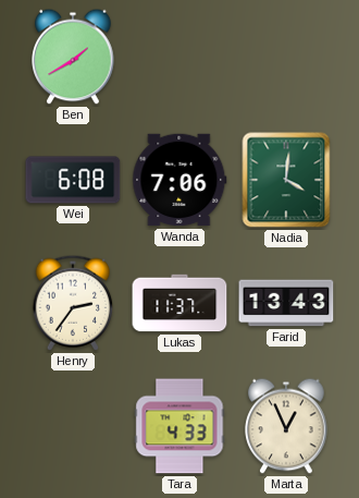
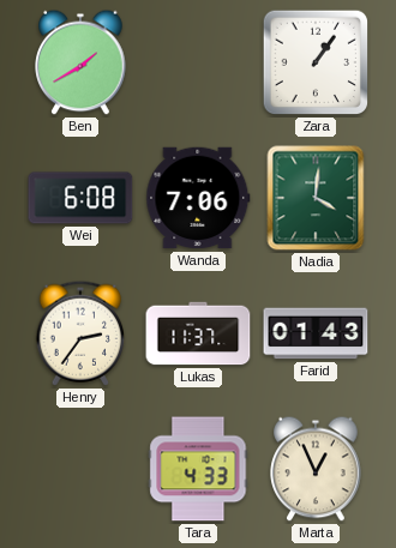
Zara: none -> 1:06 (316, 62)
Farid: 13:43 -> 01:43 (316, 333)
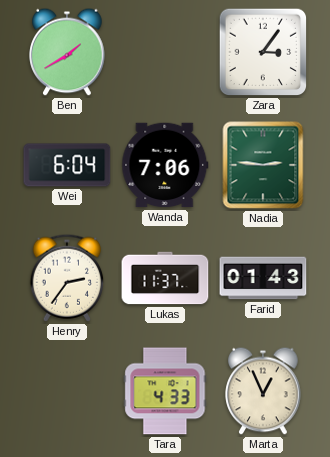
Zara: 1:06 -> 3:06 (263, 52)
Wei: 6:08 -> 6:04 (67, 165)
Nadia: 4:01 -> 2:46 (263, 165)
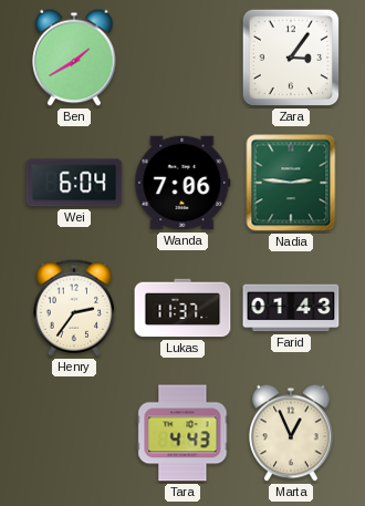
Tara: 4:33 -> 4:43 (182, 433)
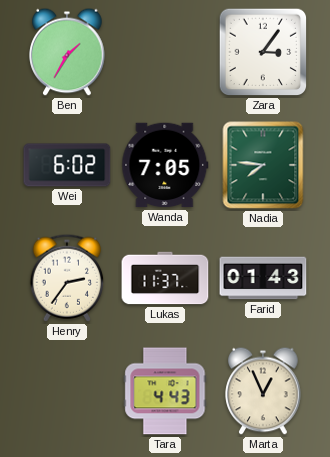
Ben: 1:40 -> 1:35 (67, 52)
Wei: 6:04 -> 6:02 (67, 165)
Wanda: 7:06 -> 7:05 (165, 165)
Nadia: 2:46 -> 7:46 (263, 165)
